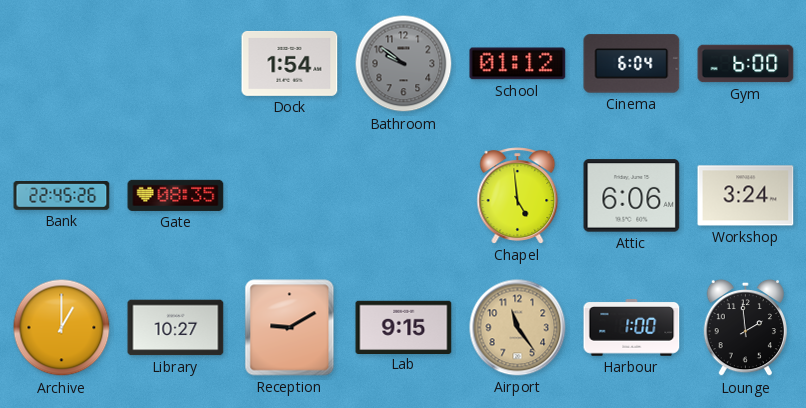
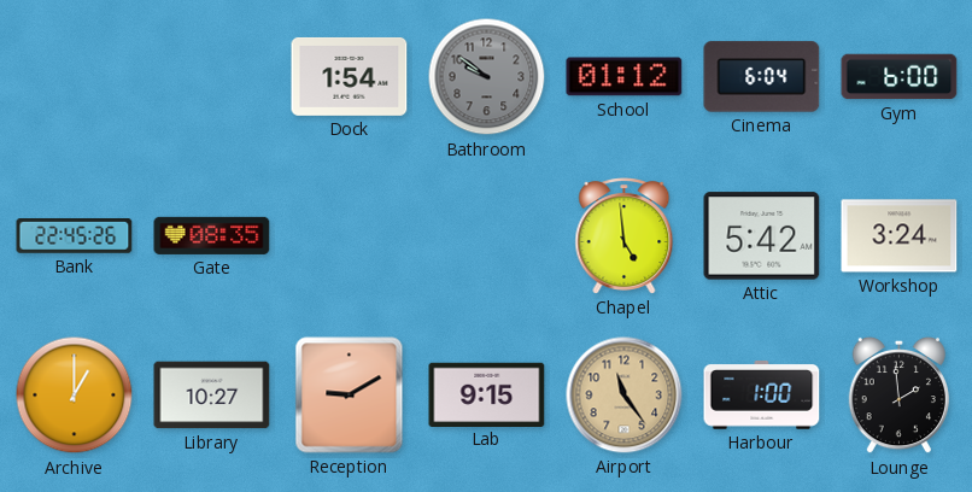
Attic: 6:06 -> 5:42 (762, 236)
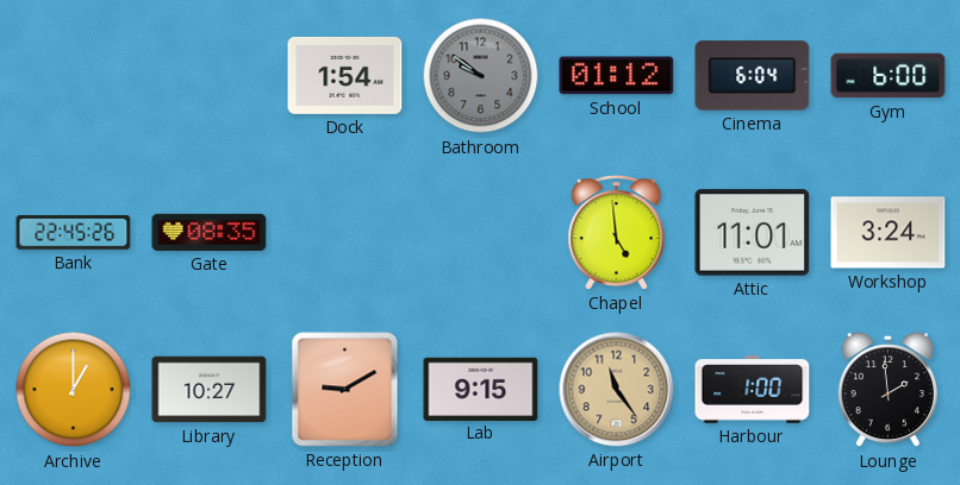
Attic: 5:42 -> 11:01 (753, 233)
